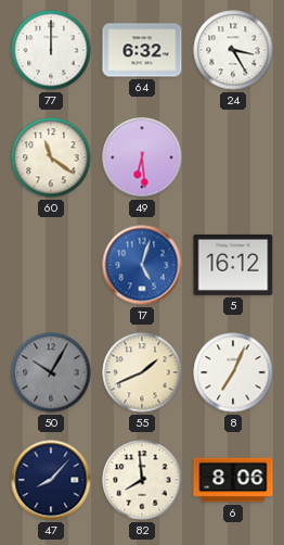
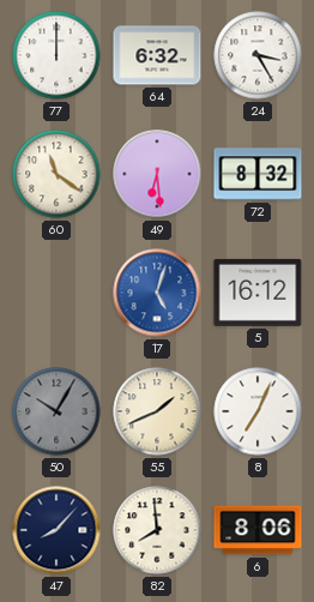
72: none -> 8:32 (258, 174)
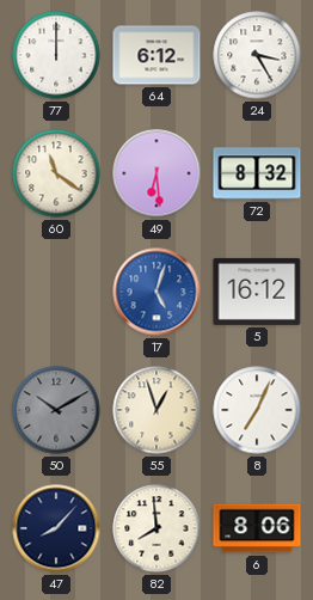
64: 6:32 -> 6:12 (156, 55)
50: 10:05 -> 10:10 (56, 410)
55: 1:41 -> 12:57 (156, 410)
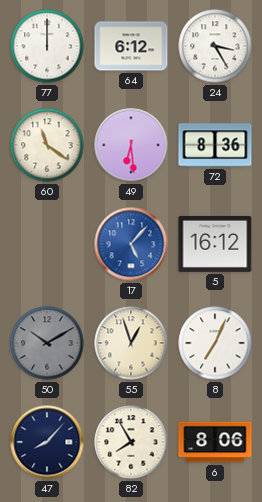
72: 8:32 -> 8:36 (215, 145)
17: 5:03 -> 5:07 (131, 244)
82: 7:59 -> 7:55 (131, 442)
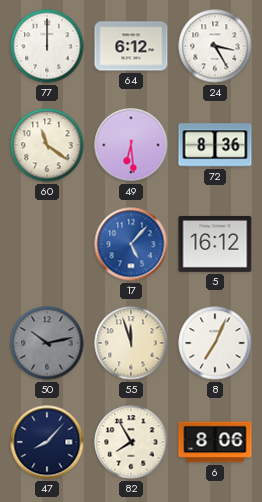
50: 10:10 -> 10:13 (47, 343)
55: 12:57 -> 11:57 (131, 343)
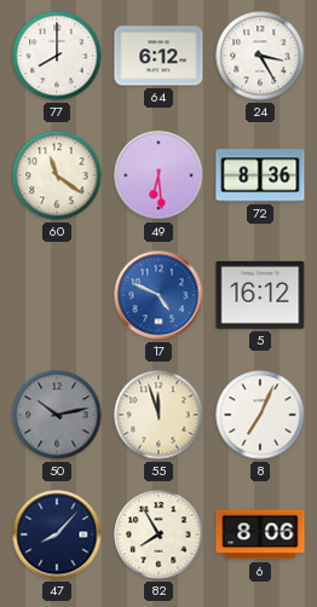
77: 12:00 -> 8:00 (57, 56)
17: 5:07 -> 4:49 (158, 295)
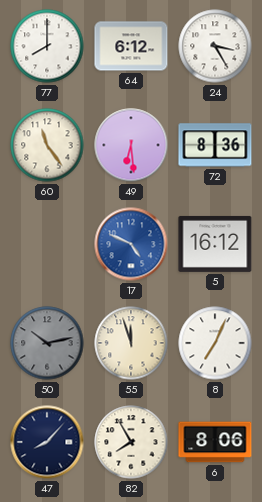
60: 11:21 -> 11:24 (47, 145)
